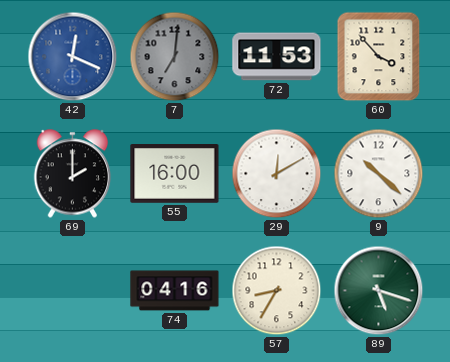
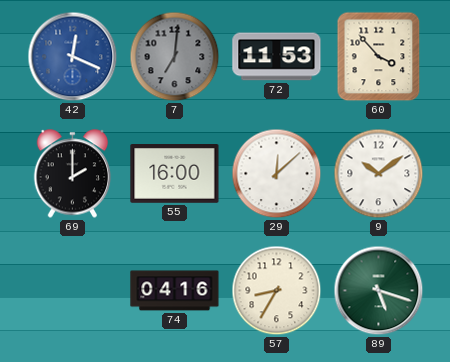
29: 12:10 -> 12:08 (277, 174)
9: 10:22 -> 10:09 (379, 174)
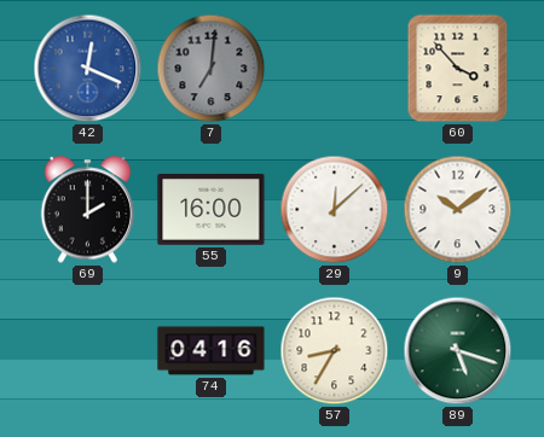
72: 11:53 -> none (277, 57)
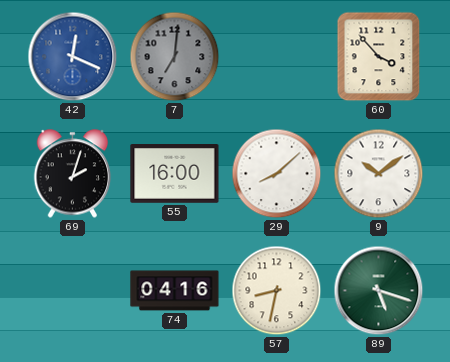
69: 2:00 -> 2:03 (73, 174)
29: 12:08 -> 8:08 (277, 174)
57: 8:35 -> 8:32 (277, 291)
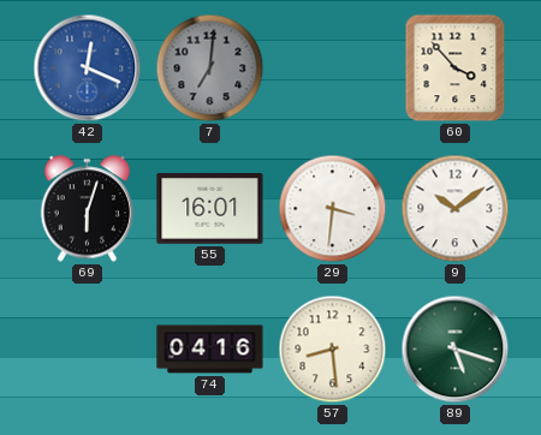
69: 2:03 -> 6:03 (88, 209)
55: 16:00 -> 16:01 (210, 209)
29: 8:08 -> 3:31 (333, 209)
57: 8:32 -> 8:29 (333, 350)
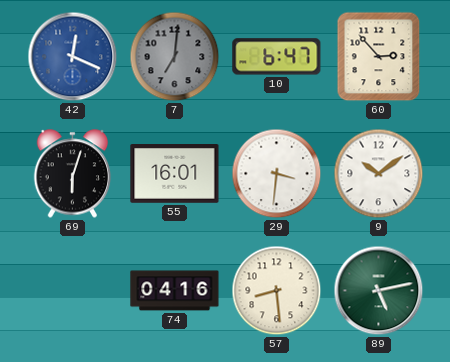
10: none -> 6:47 (277, 57)
60: 3:53 -> 2:53 (379, 57)
89: 5:18 -> 5:13 (379, 291)
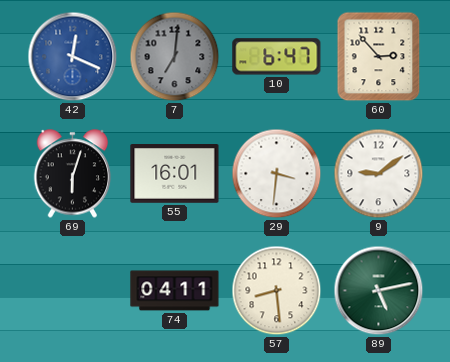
9: 10:09 -> 9:09 (379, 174)
74: 04:16 -> 04:11 (175, 291)
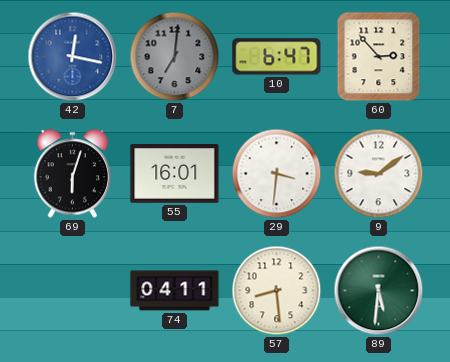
42: 12:19 -> 12:17 (73, 57)
89: 5:13 -> 5:31 (379, 291)
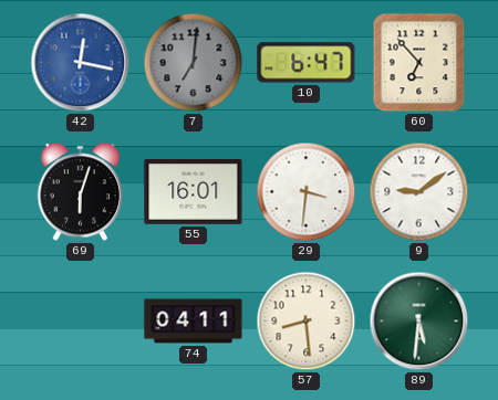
60: 2:53 -> 6:53 (419, 63)
